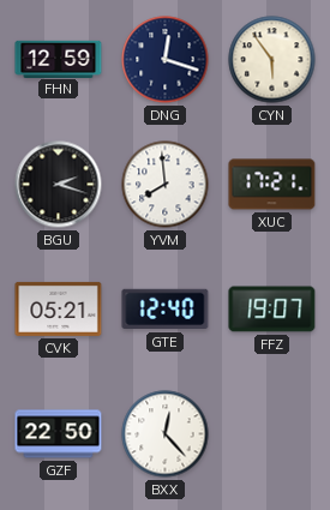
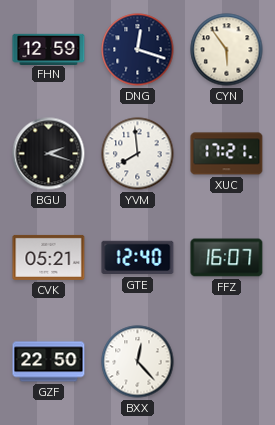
FFZ: 19:07 -> 16:07 (227, 258)
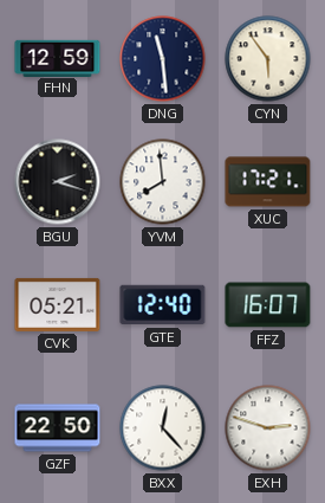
DNG: 12:18 -> 11:29 (163, 59)
EXH: none -> 2:48 (268, 428)
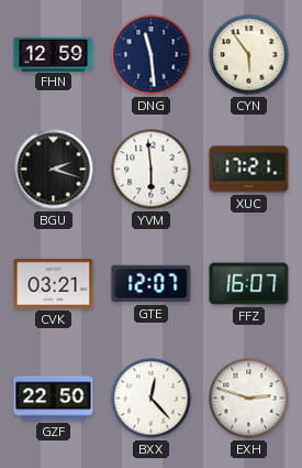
YVM: 7:59 -> 5:59 (152, 170)
CVK: 05:21 -> 03:21 (54, 283)
GTE: 12:40 -> 12:07 (152, 284)
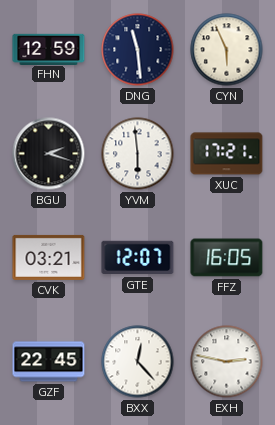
CYN: 5:54 -> 5:56 (227, 50)
FFZ: 16:07 -> 16:05 (227, 258)
GZF: 22:50 -> 22:45 (49, 362)
EXH: 2:48 -> 2:47 (227, 362)
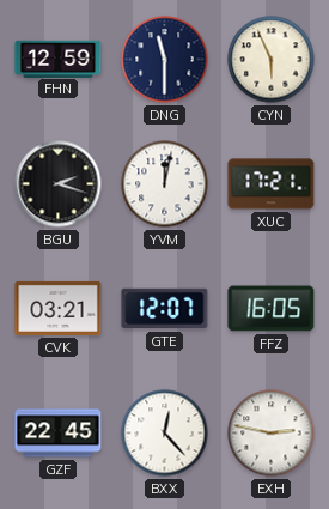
DNG: 11:29 -> 11:30 (165, 60)
YVM: 5:59 -> 12:02 (165, 184)
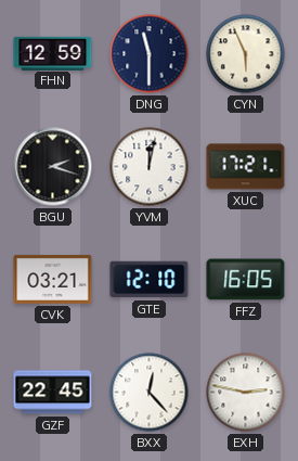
GTE: 12:07 -> 12:10 (150, 280)
